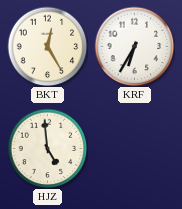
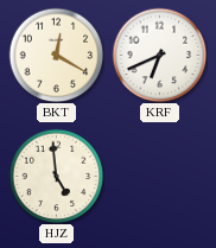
BKT: 12:25 -> 12:20 (56, 55)
KRF: 6:35 -> 6:41 (159, 55)
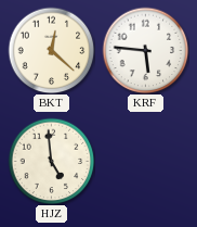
BKT: 12:20 -> 12:22 (51, 50)
KRF: 6:41 -> 5:46 (145, 50)
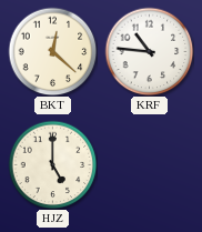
KRF: 5:46 -> 10:46 (149, 51)
HJZ: 4:59 -> 5:00 (52, 164)
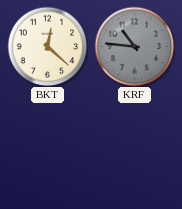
KRF dial: white -> grey (134, 46)
HJZ: 5:00 -> none (52, 164)
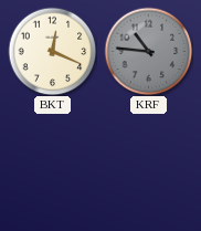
BKT: 12:22 -> 12:19 (52, 51)
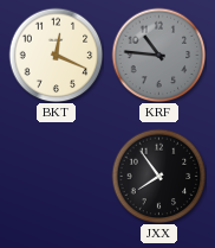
JXX: none -> 7:54 (158, 176)
